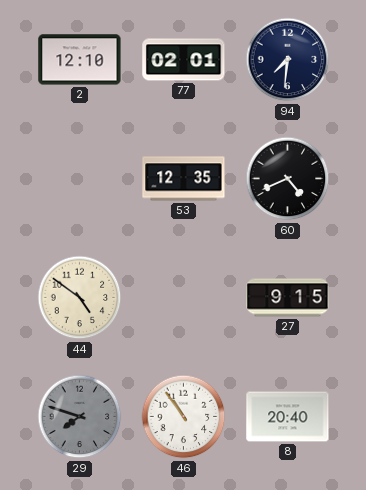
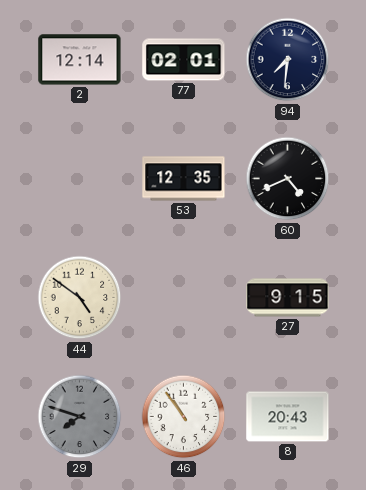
2: 12:10 -> 12:14 (80, 60)
8: 20:40 -> 20:43 (288, 417)
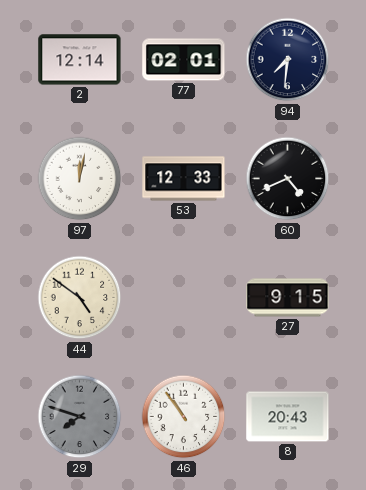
97: none -> 12:02 (80, 179)
53: 12:35 -> 12:33 (184, 179)
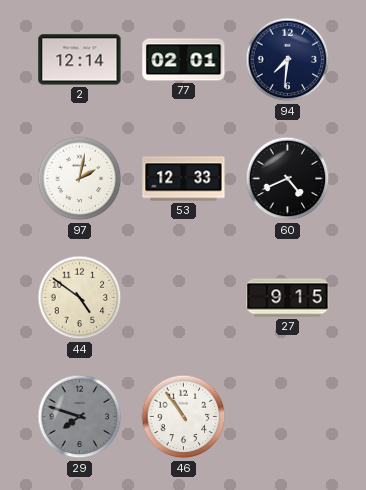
97: 12:02 -> 2:02 (80, 179)
8: 20:43 -> none (288, 417)
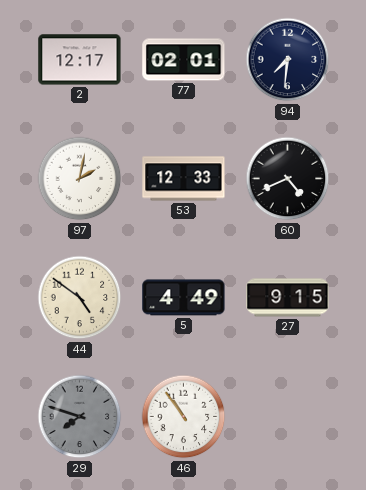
2: 12:14 -> 12:17 (80, 60)
5: none -> 4:49 (184, 298)
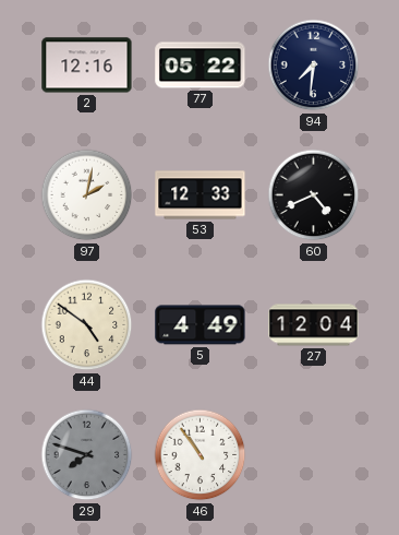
2: 12:17 -> 12:16 (87, 66)
77: 02:01 -> 05:22 (201, 66)
27: 9:15 -> 12:04 (314, 325)
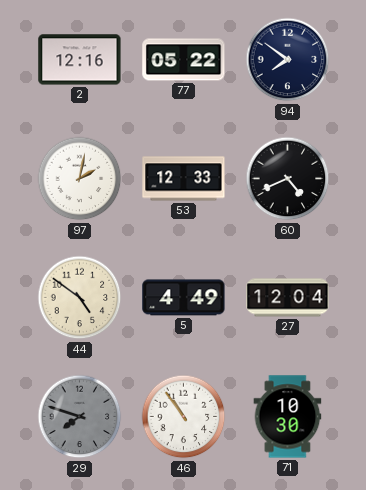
94: 7:31 -> 7:51 (288, 60)
71: none -> 10:30 (288, 417)
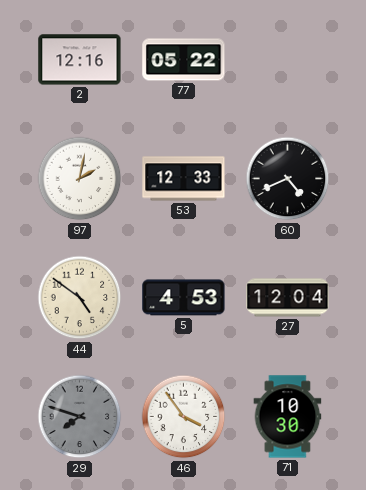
94: 7:51 -> none (288, 60)
5: 4:49 -> 4:53 (184, 298)
46: 10:54 -> 3:54 (184, 417)
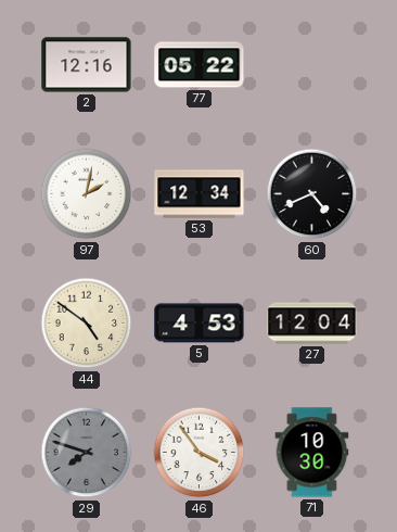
53: 12:33 -> 12:34 (200, 194)
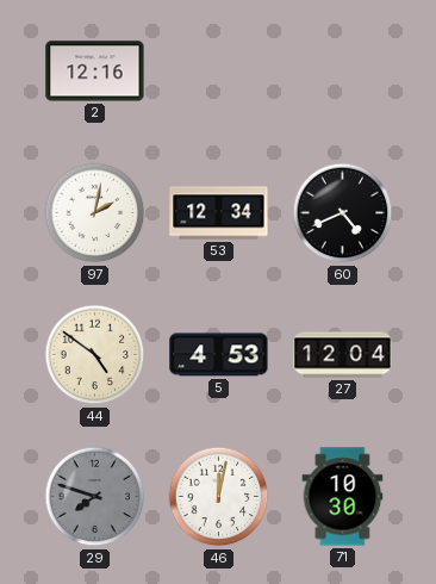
77: 05:22 -> none (200, 65)
46: 3:54 -> 12:02 (219, 497)
